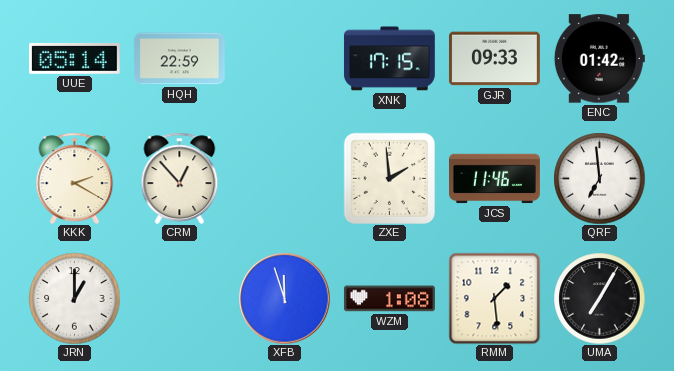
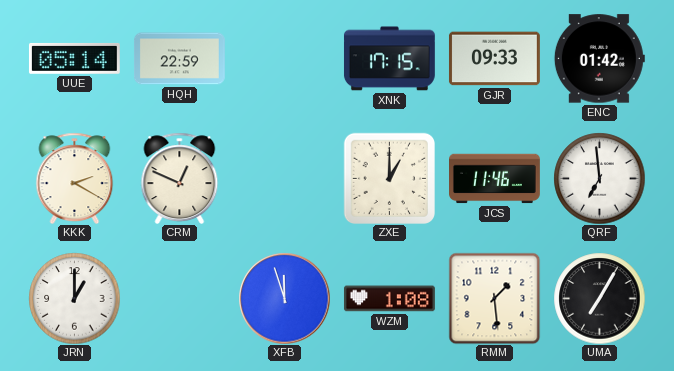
CRM: 12:53 -> 12:49 (180, 178)
ZXE: 1:59 -> 1:00 (389, 178)
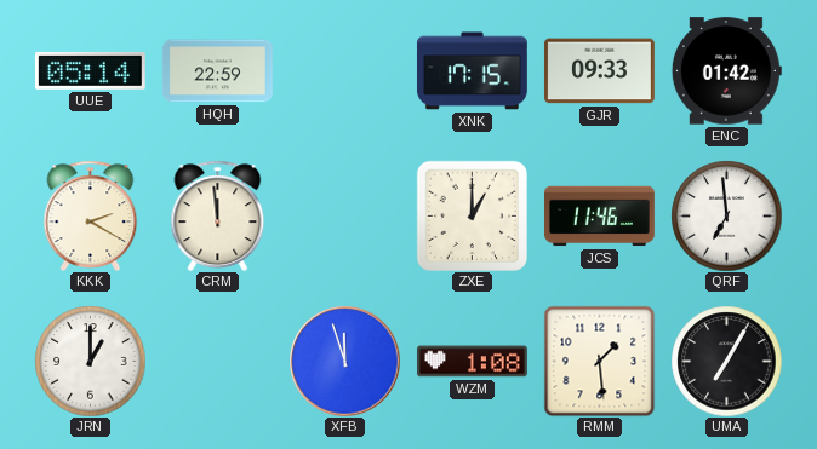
CRM: 12:49 -> 11:59 (218, 215)
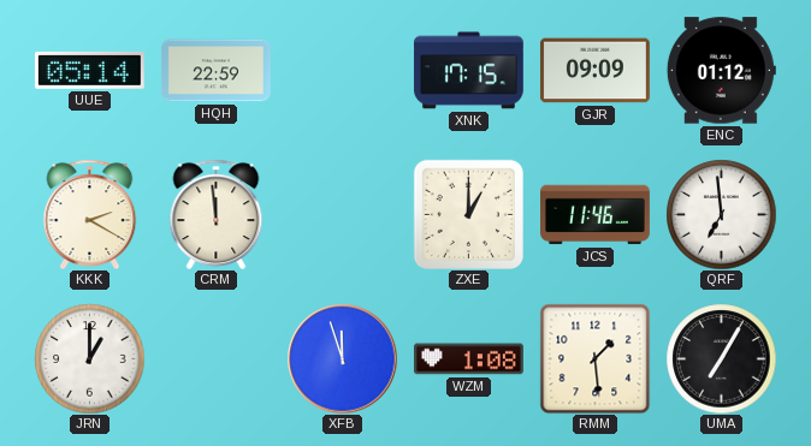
GJR: 09:33 -> 09:09 (594, 71)
ENC: 01:42 -> 01:12 (721, 71)
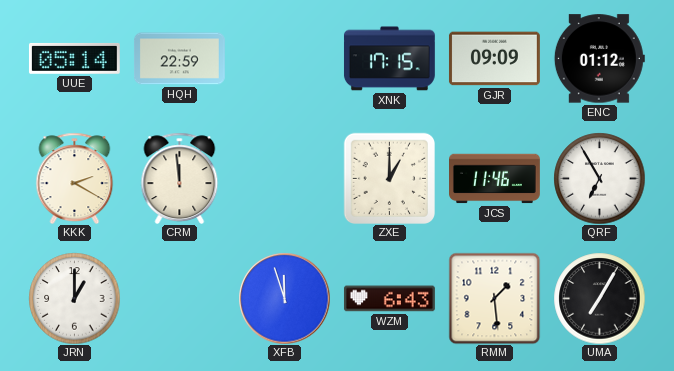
QRF: 6:59 -> 6:55 (599, 178)
WZM: 1:08 -> 6:43 (389, 299)
